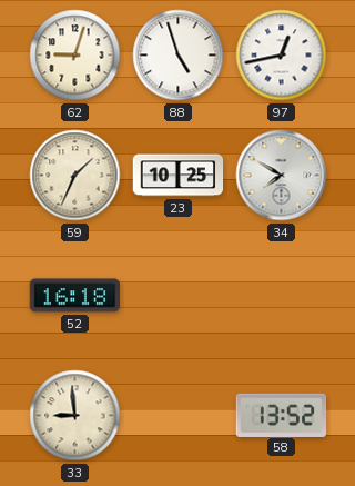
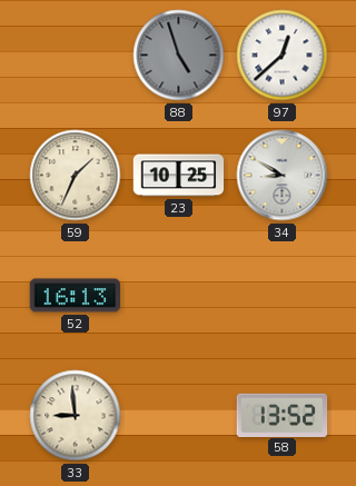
62: 9:03 -> none (75, 56)
88 dial: white -> grey (179, 56)
97: 12:43 -> 12:38 (283, 56)
34: 7:50 -> 8:50 (283, 176)
52: 16:18 -> 16:13 (76, 296)
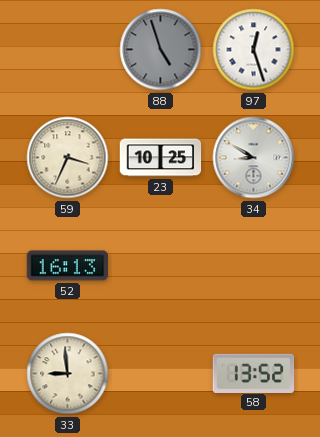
97: 12:38 -> 12:27 (254, 50)
59: 1:34 -> 3:34 (68, 158)
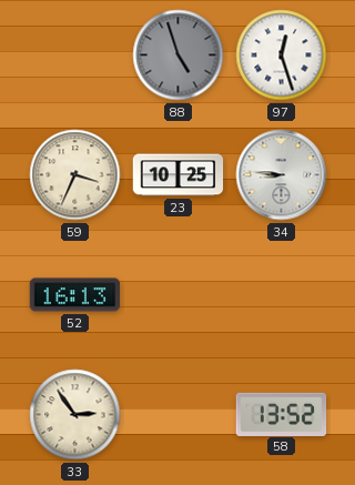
34: 8:50 -> 8:46 (282, 175)
33: 8:59 -> 2:54 (75, 415)
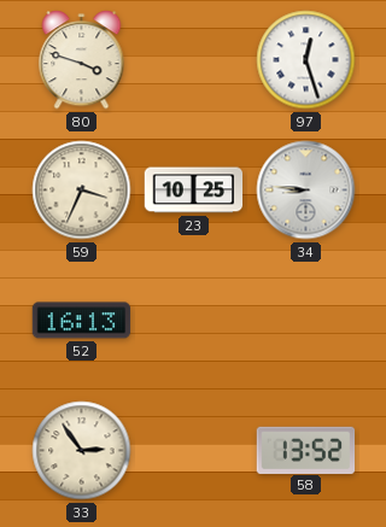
80: none -> 3:48 (82, 60)
88: 4:57 -> none (179, 55)
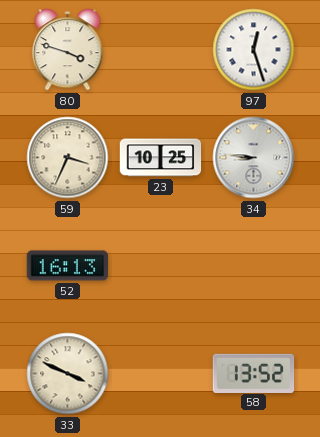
33: 2:54 -> 3:49 (68, 374)
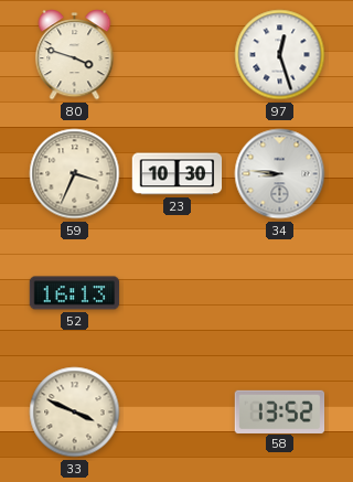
23: 10:25 -> 10:30 (178, 174)
